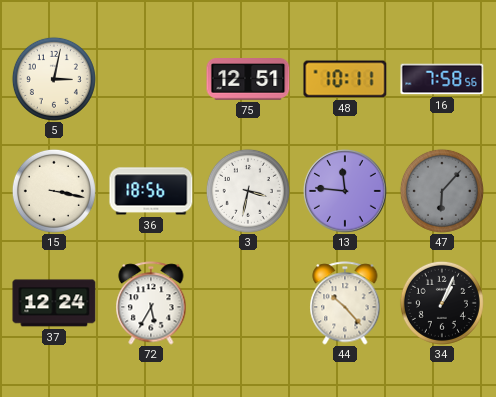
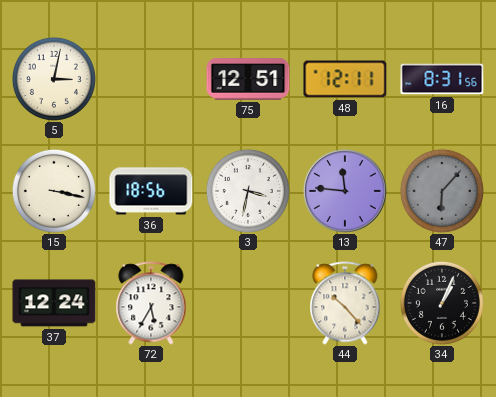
48: 10:11 -> 12:11 (345, 79)
16: 7:58 -> 8:31 (442, 79)
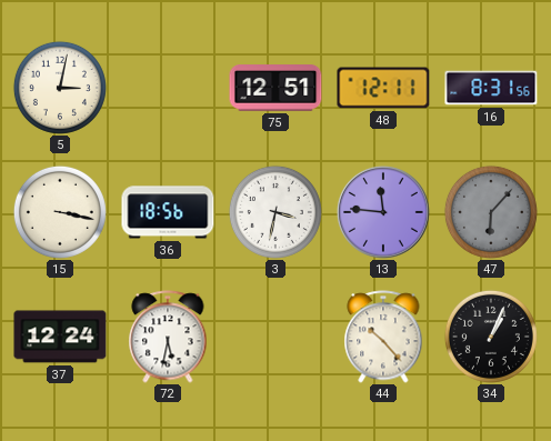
72: 5:35 -> 5:32 (168, 337)
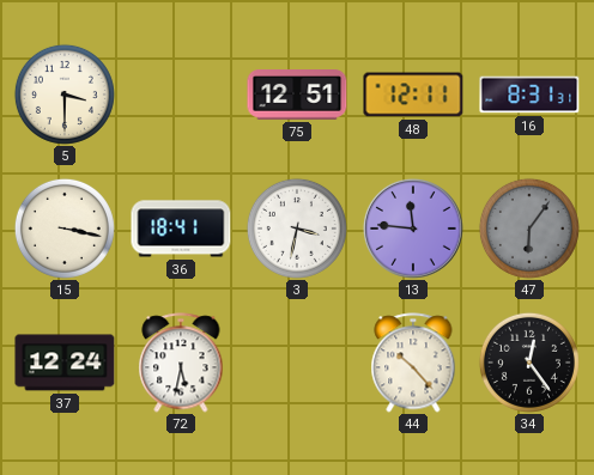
5: 3:02 -> 3:30 (65, 95)
16: 8:31:56 -> 8:31:31 (529, 95)
36: 18:56 -> 18:41 (181, 229)
47: 6:07 -> 6:06 (529, 229)
34: 1:04 -> 12:24 (529, 363)
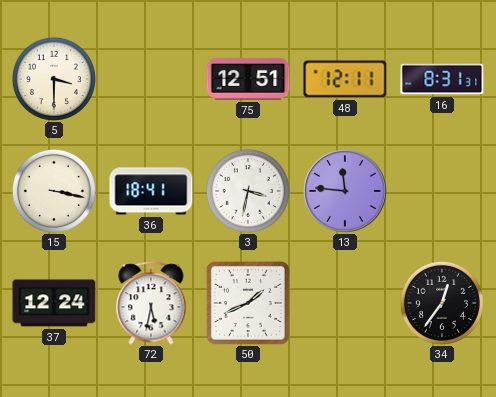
47: 6:06 -> none (529, 229)
50: none -> 1:41 (248, 303)
44: 10:23 -> none (413, 363)
34: 12:24 -> 12:36 (442, 303)
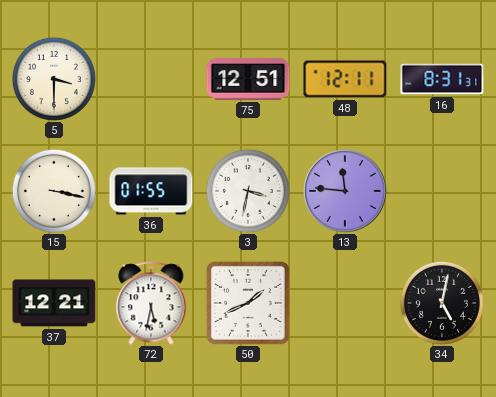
36: 18:41 -> 01:55 (151, 191)
37: 12:24 -> 12:21 (54, 303)
34: 12:36 -> 5:02 (442, 303)
